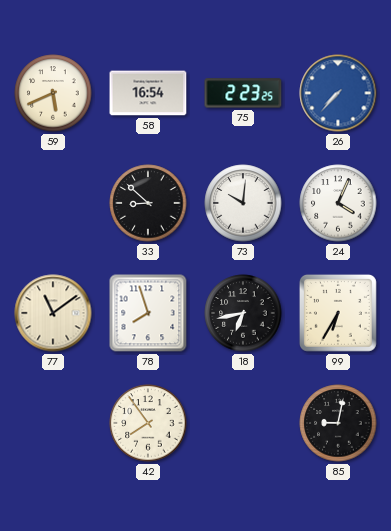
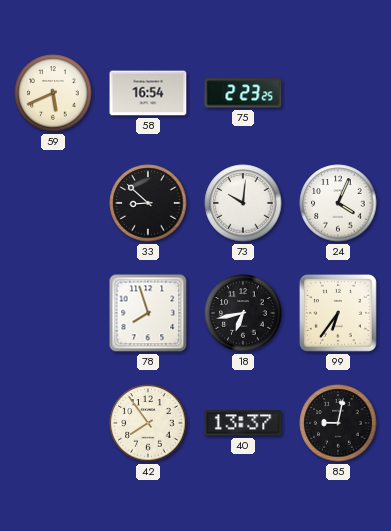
26: 7:37 -> none (338, 93)
77: 11:09 -> none (53, 313)
99: 6:35 -> 6:36 (338, 313)
40: none -> 13:37 (243, 423)
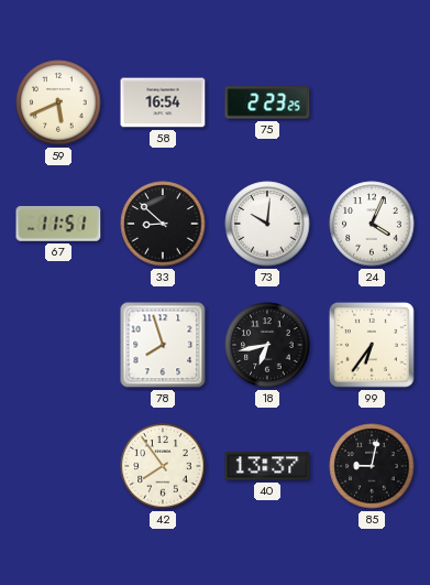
67: none -> 11:51 (58, 224)
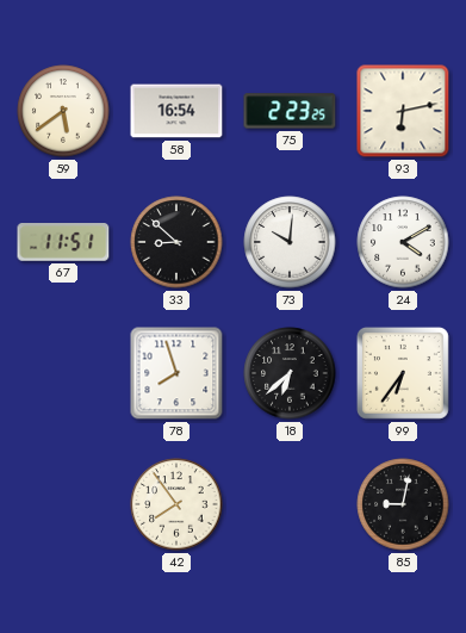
59: 5:41 -> 5:39 (63, 111)
93: none -> 6:13 (403, 111)
24: 4:04 -> 4:10 (403, 242)
18: 6:43 -> 6:38 (290, 373)
40: 13:37 -> none (267, 466)
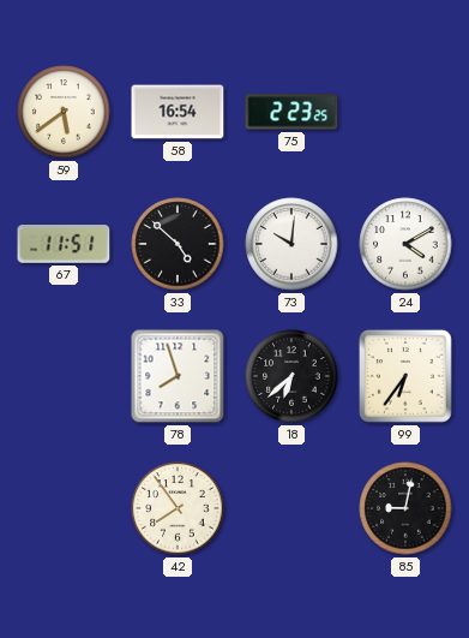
93: 6:13 -> none (403, 111)
33: 8:52 -> 4:52 (178, 244)
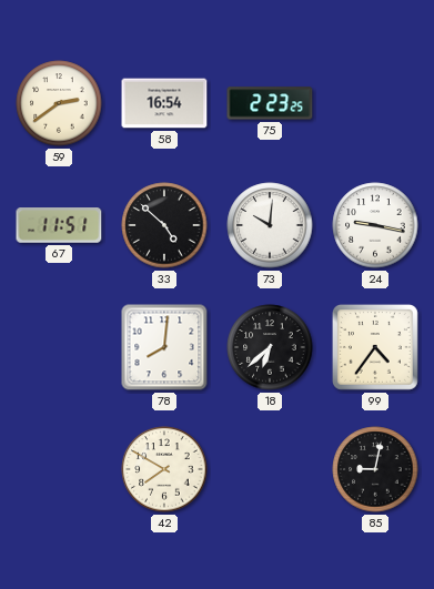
59: 5:39 -> 2:39 (59, 103)
24: 4:10 -> 9:17 (375, 225)
78: 7:57 -> 8:01 (164, 347)
99: 6:36 -> 4:36 (375, 347)
42: 7:54 -> 7:50 (164, 469)
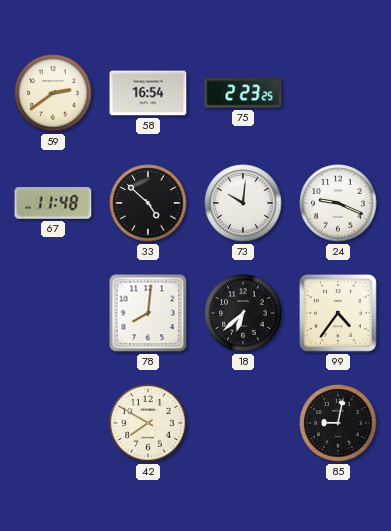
67: 11:51 -> 11:48 (53, 203)
24: 9:17 -> 9:19 (338, 203)
